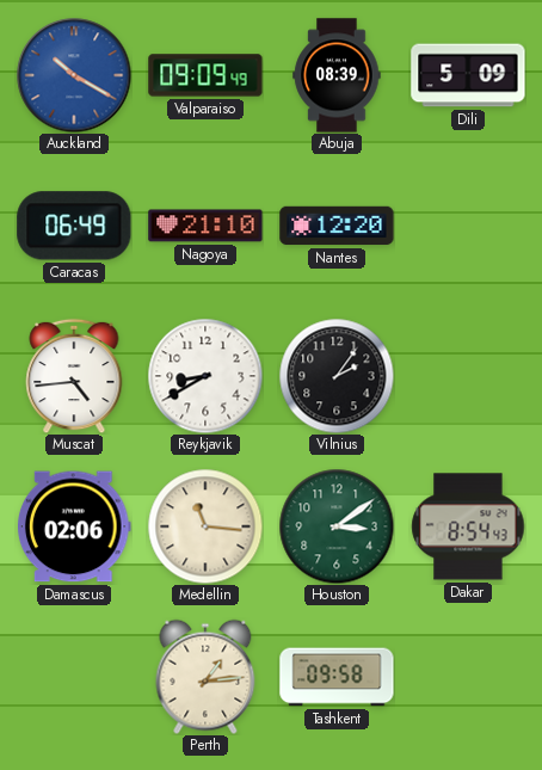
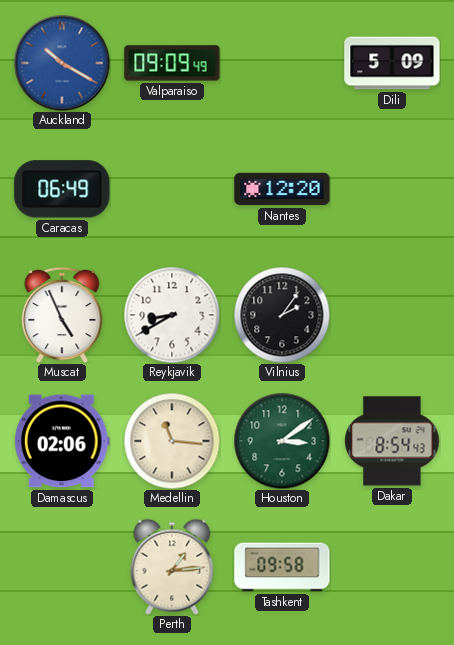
Abuja: 08:39 -> none (337, 75)
Nagoya: 21:10 -> none (205, 226)
Muscat: 4:44 -> 4:56 (62, 315)
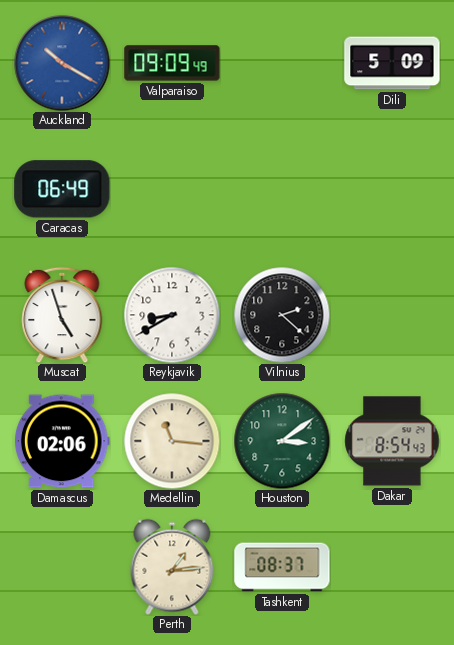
Nantes: 12:20 -> none (282, 189)
Muscat: 4:56 -> 4:57 (62, 315)
Vilnius: 2:06 -> 2:22 (282, 315)
Tashkent: 09:58 -> 08:37 (282, 567)
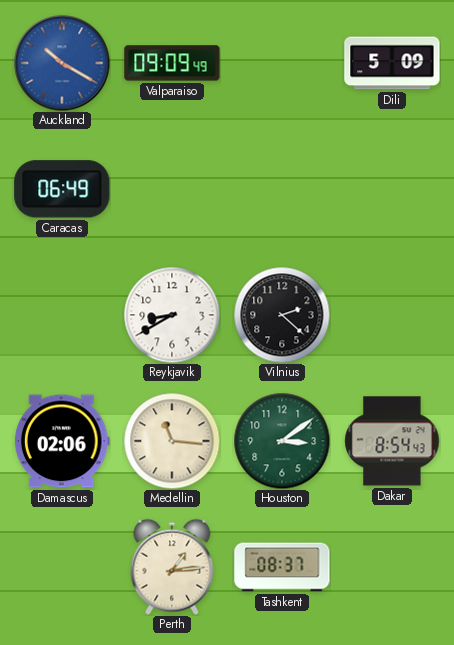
Muscat: 4:57 -> none (62, 315)
